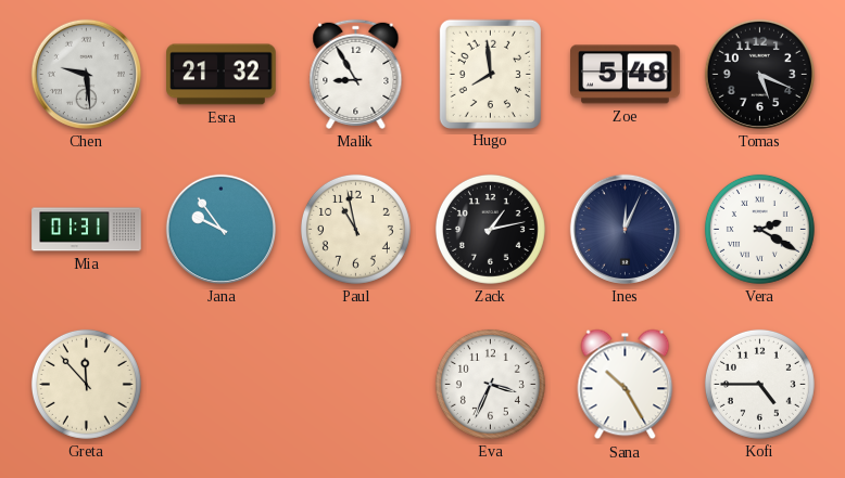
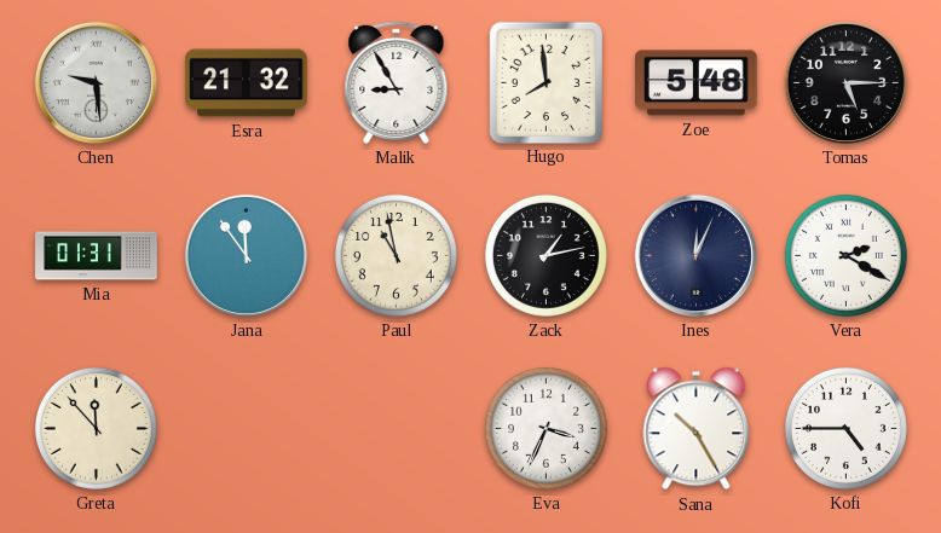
Tomas: 5:19 -> 5:15 (845, 82)
Jana: 9:54 -> 11:54 (246, 255)
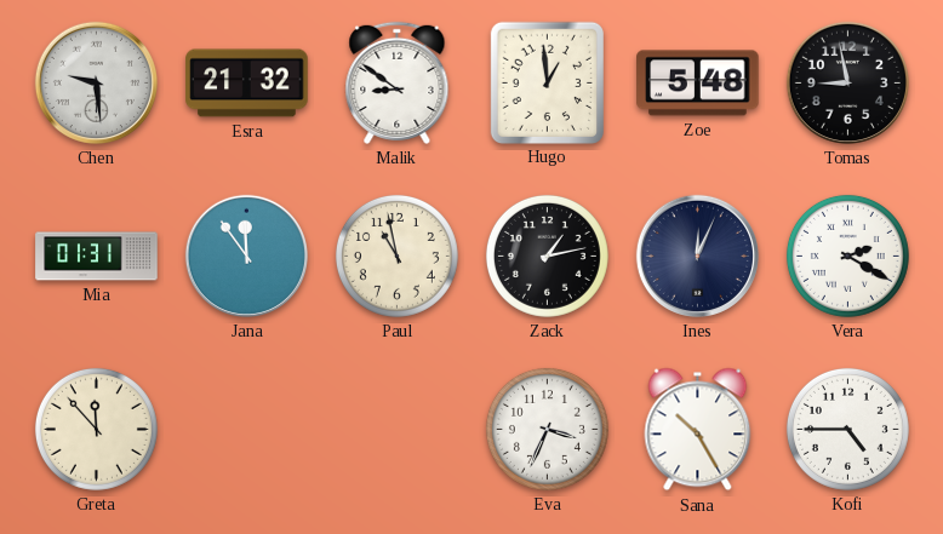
Malik: 8:55 -> 8:51 (398, 82)
Hugo: 7:59 -> 12:59 (547, 82)
Tomas: 5:15 -> 8:58 (847, 82)
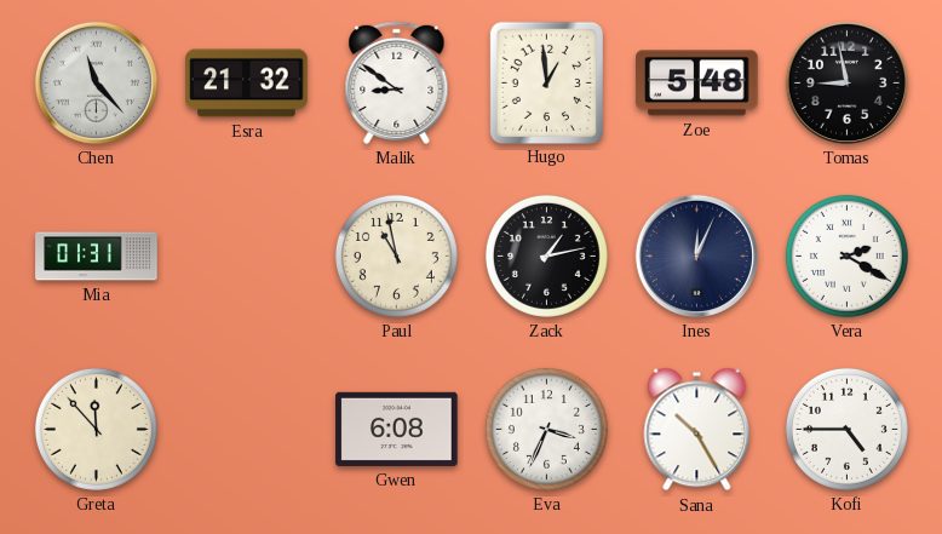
Chen: 9:29 -> 11:23 (96, 82)
Jana: 11:54 -> none (246, 255)
Gwen: none -> 6:08 (397, 429)
